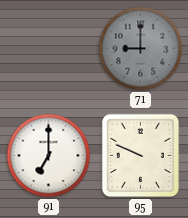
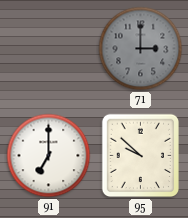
71: 9:00 -> 3:00 (141, 49)
95: 9:49 -> 9:52 (141, 156)
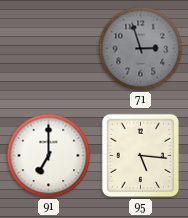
71: 3:00 -> 2:57 (141, 49)
95: 9:52 -> 5:16 (141, 156)
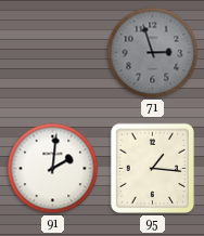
91: 7:00 -> 2:01 (53, 169)
95: 5:16 -> 1:16 (153, 169)
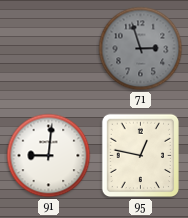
91: 2:01 -> 9:01 (49, 156)
95: 1:16 -> 12:47 (141, 156)
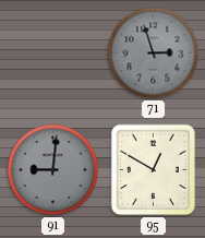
91 dial: white -> grey (53, 170)
95: 12:47 -> 12:50 (154, 170)
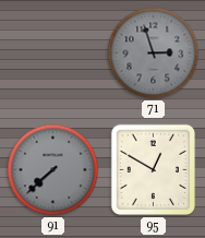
91: 9:01 -> 7:38 (53, 170)
